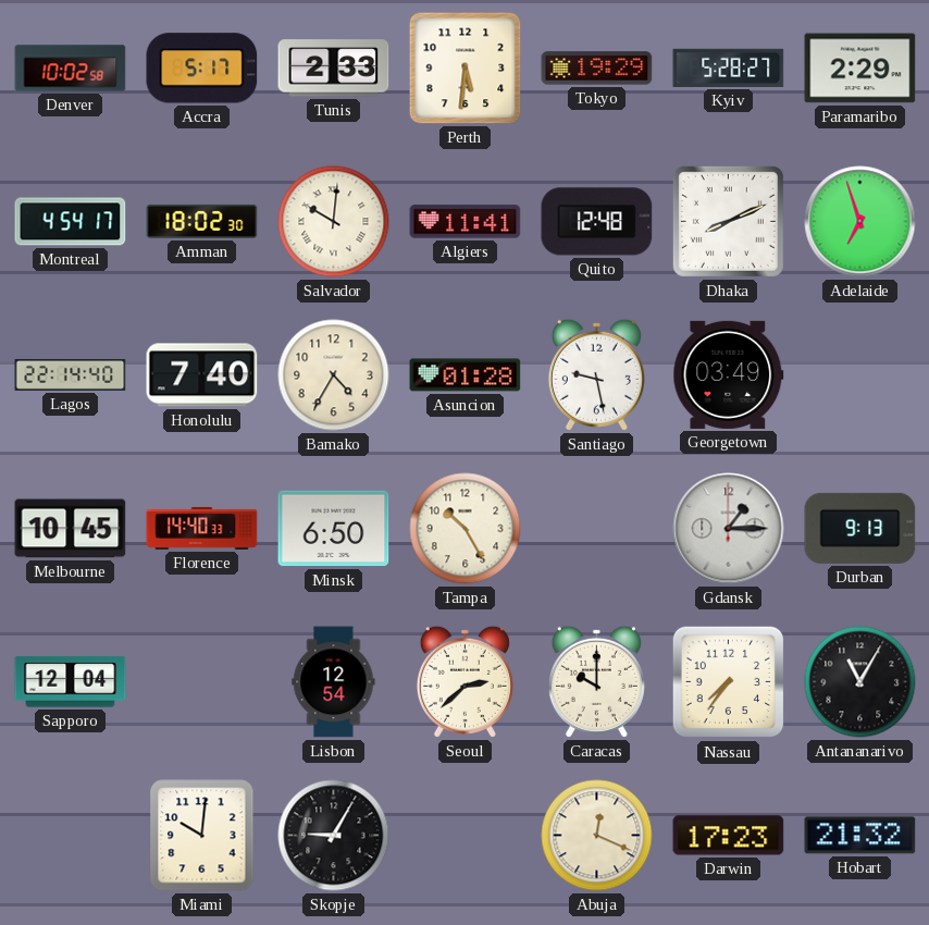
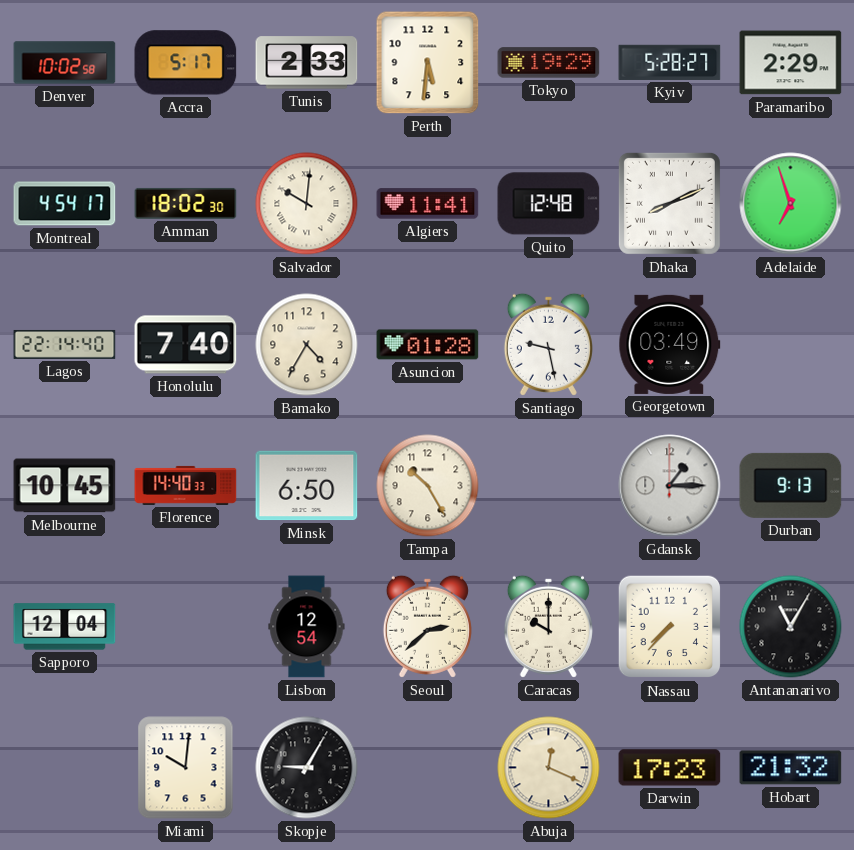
Nassau: 7:36 -> 7:37 (670, 627)
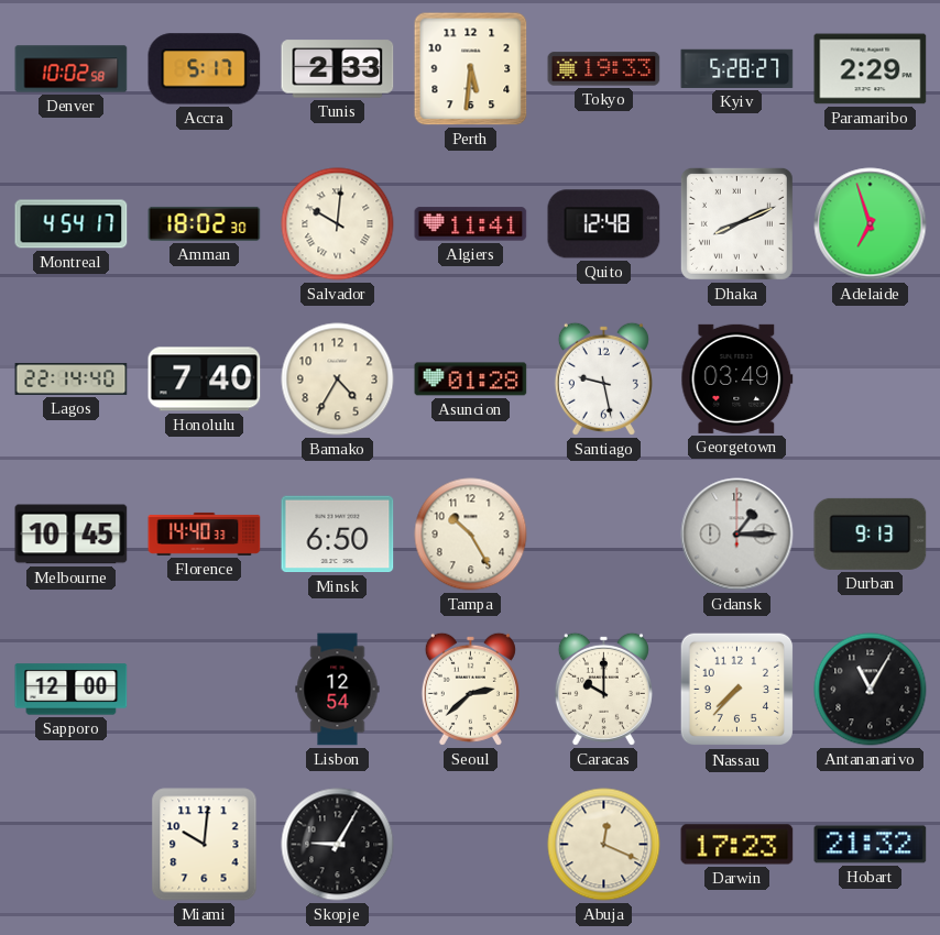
Tokyo: 19:29 -> 19:33 (604, 69)
Sapporo: 12:04 -> 12:00 (72, 690)
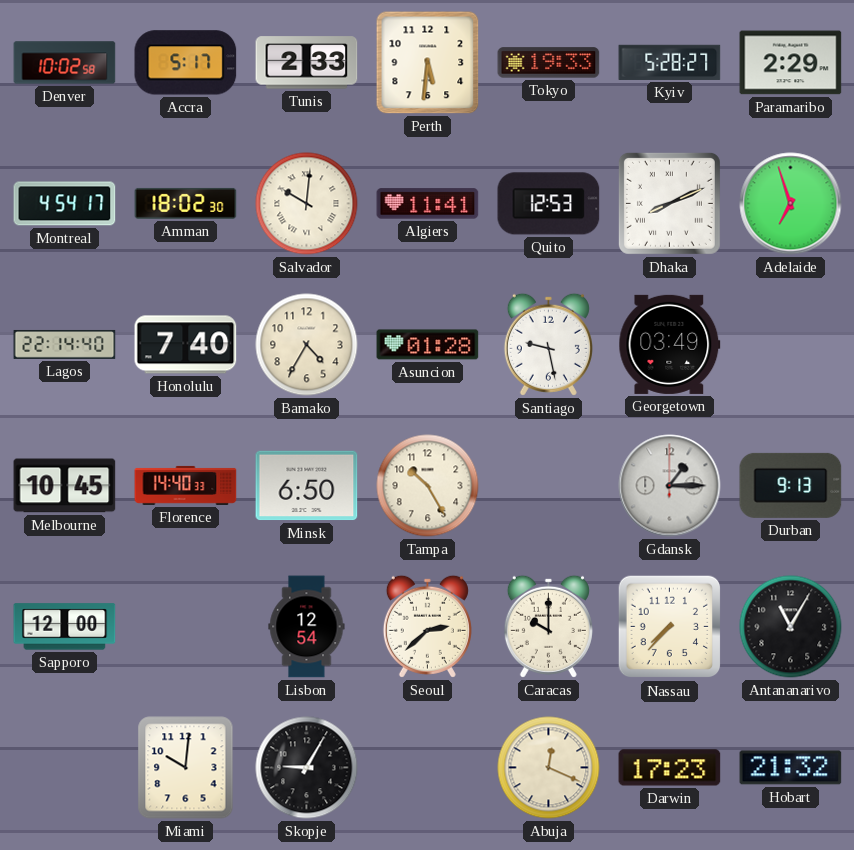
Quito: 12:48 -> 12:53 (549, 204)
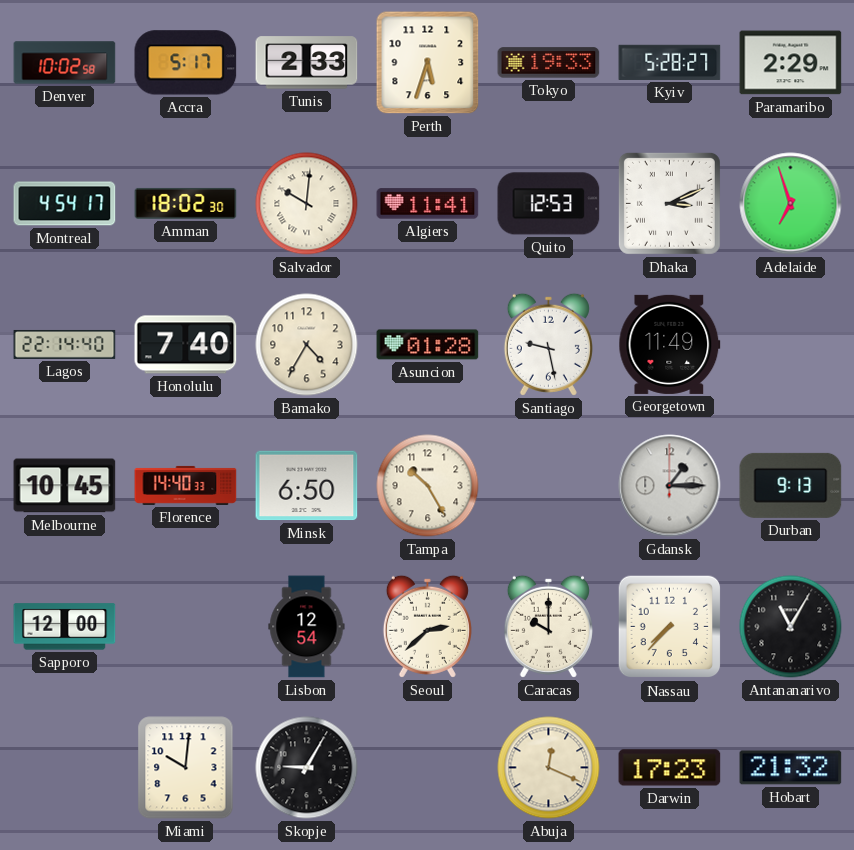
Perth: 5:31 -> 5:33 (428, 63)
Dhaka: 8:11 -> 3:11 (669, 203)
Georgetown: 03:49 -> 11:49 (670, 344)
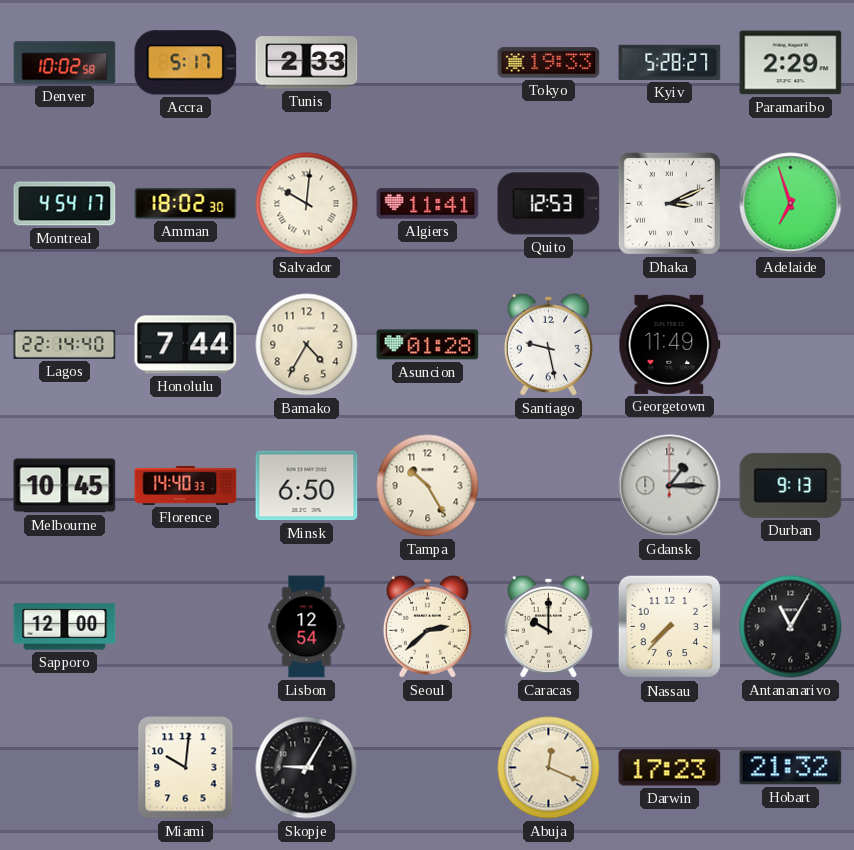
Perth: 5:33 -> none (428, 63)
Honolulu: 7:40 -> 7:44 (186, 345)
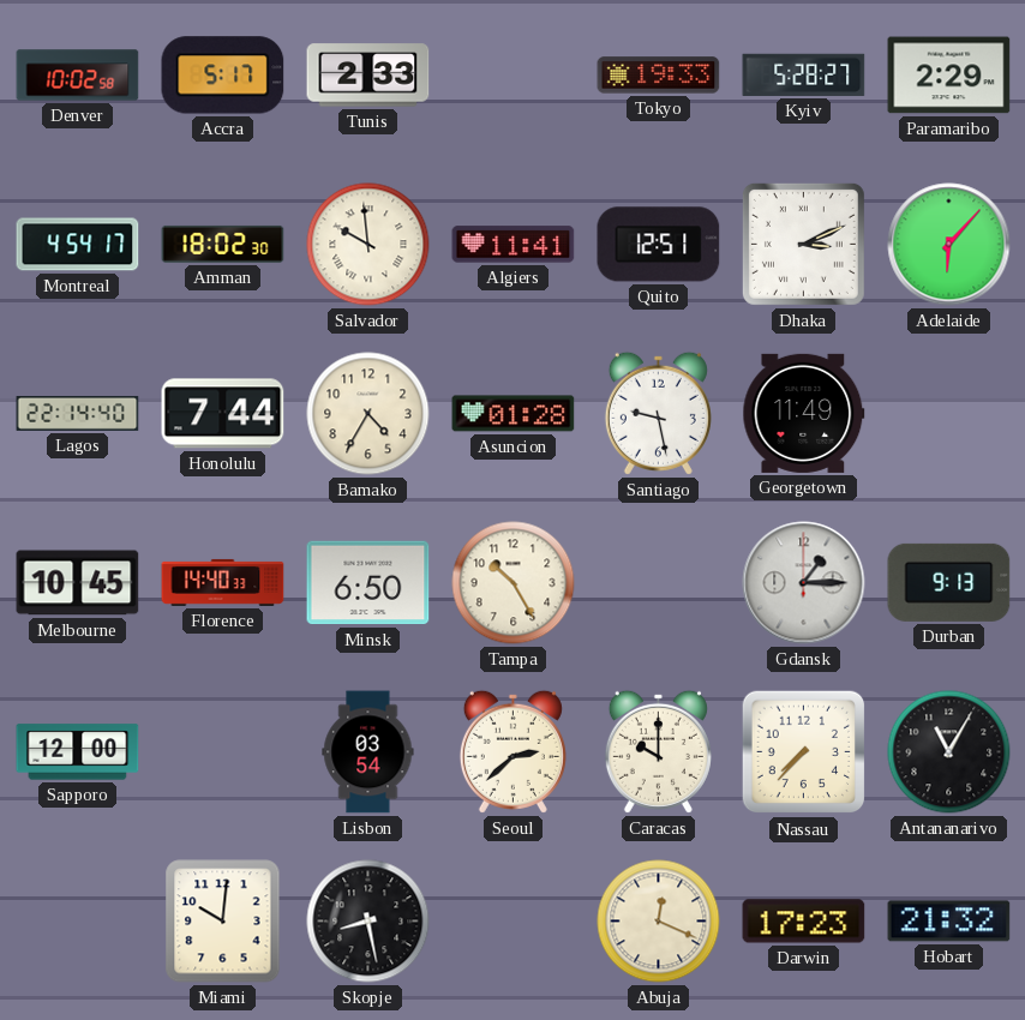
Salvador: 10:01 -> 9:59 (368, 245)
Quito: 12:53 -> 12:51 (659, 245)
Adelaide: 6:57 -> 6:07 (949, 245)
Lisbon: 12:54 -> 03:54 (368, 752)
Skopje: 9:05 -> 8:28 (368, 922)
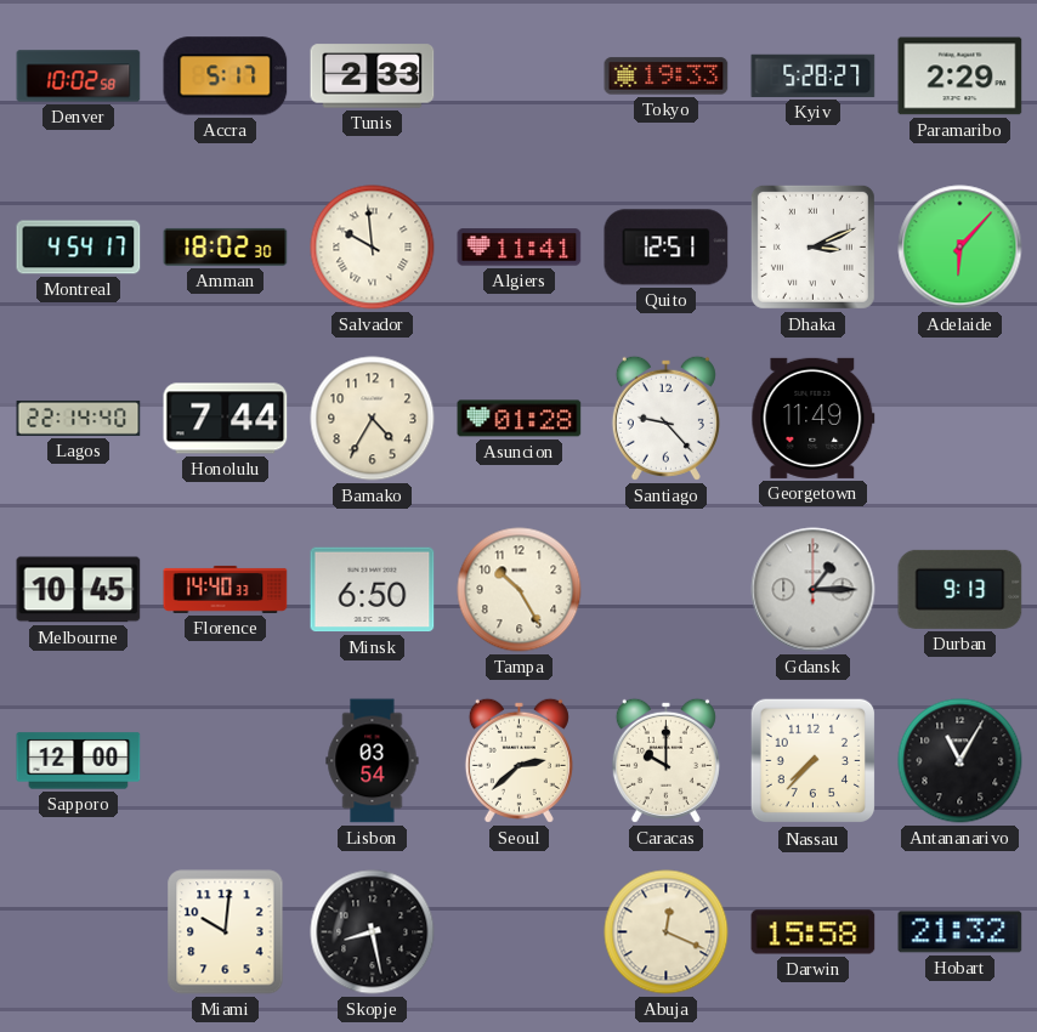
Santiago: 9:28 -> 9:23 (665, 418)
Darwin: 17:23 -> 15:58 (814, 932)
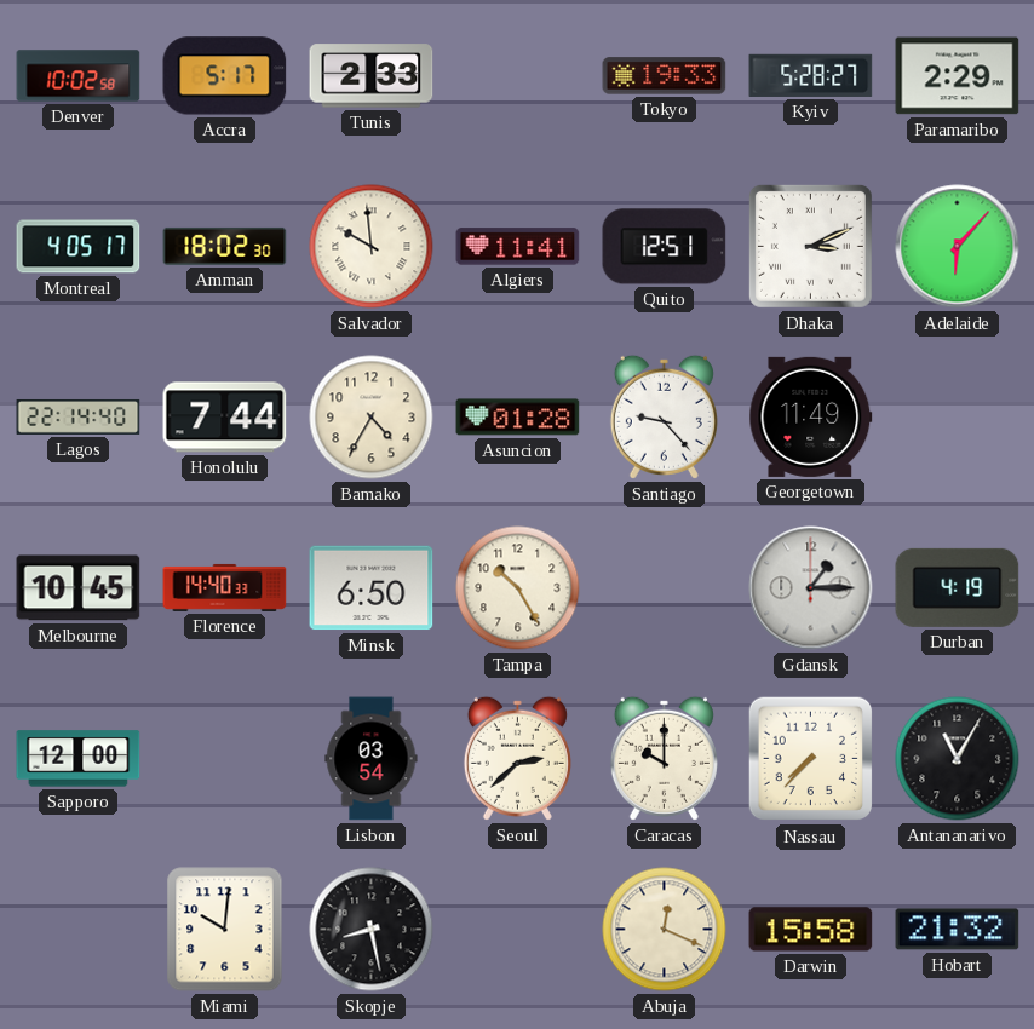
Montreal: 4:54 -> 4:05 (79, 247)
Durban: 9:13 -> 4:19 (958, 587)
